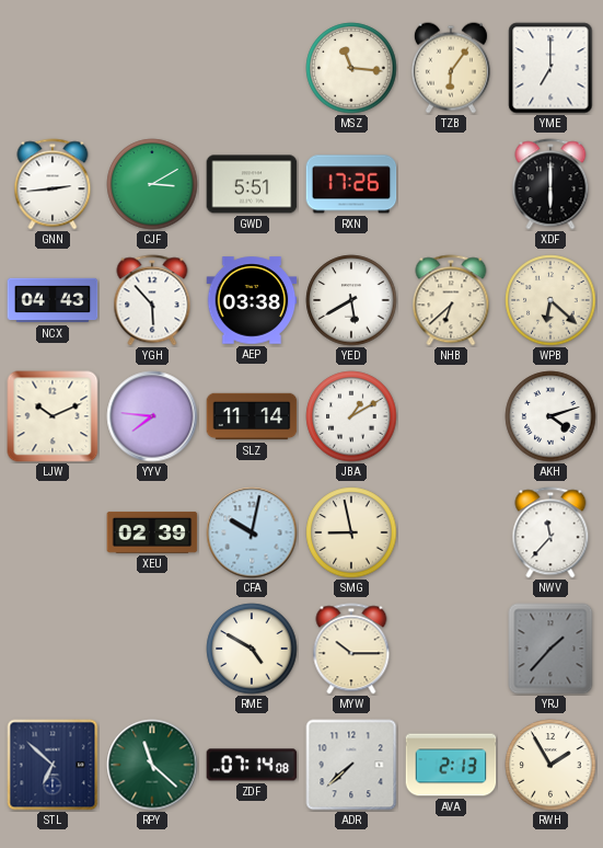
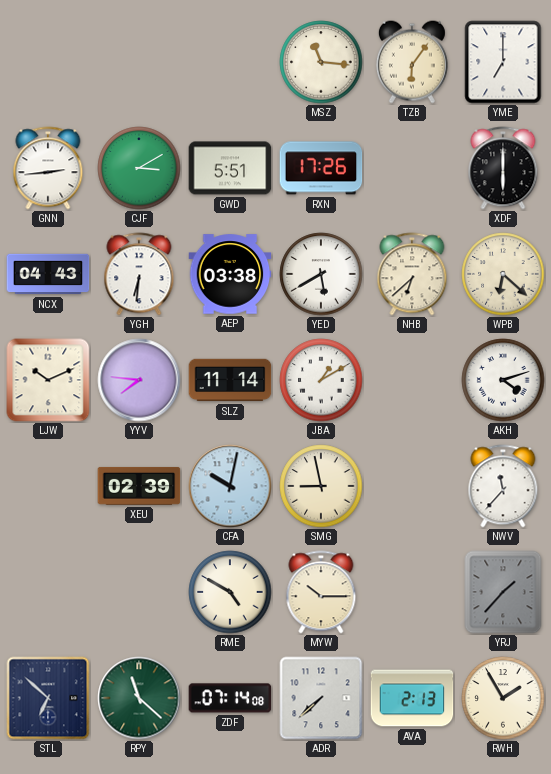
YGH: 5:53 -> 6:31 (139, 274)
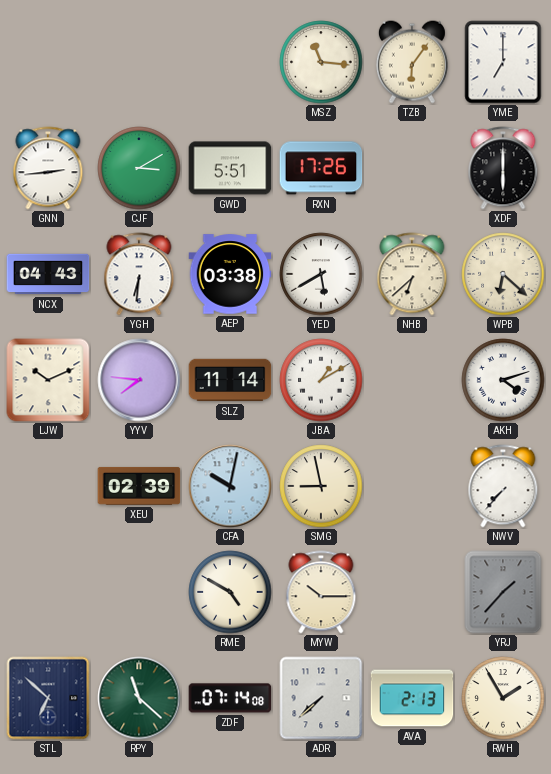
NWV: 11:37 -> 7:37 (503, 486)
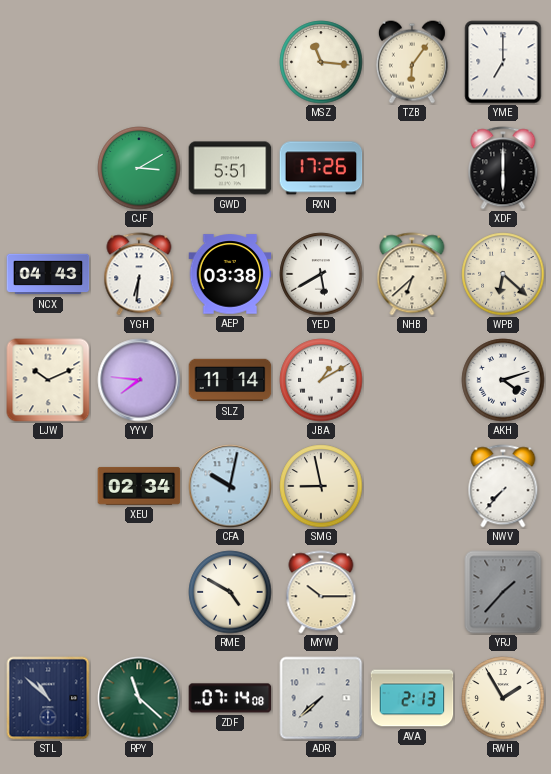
GNN: 2:44 -> none (48, 168)
XEU: 02:39 -> 02:34 (139, 486)
STL: 6:52 -> 10:52 (48, 698)
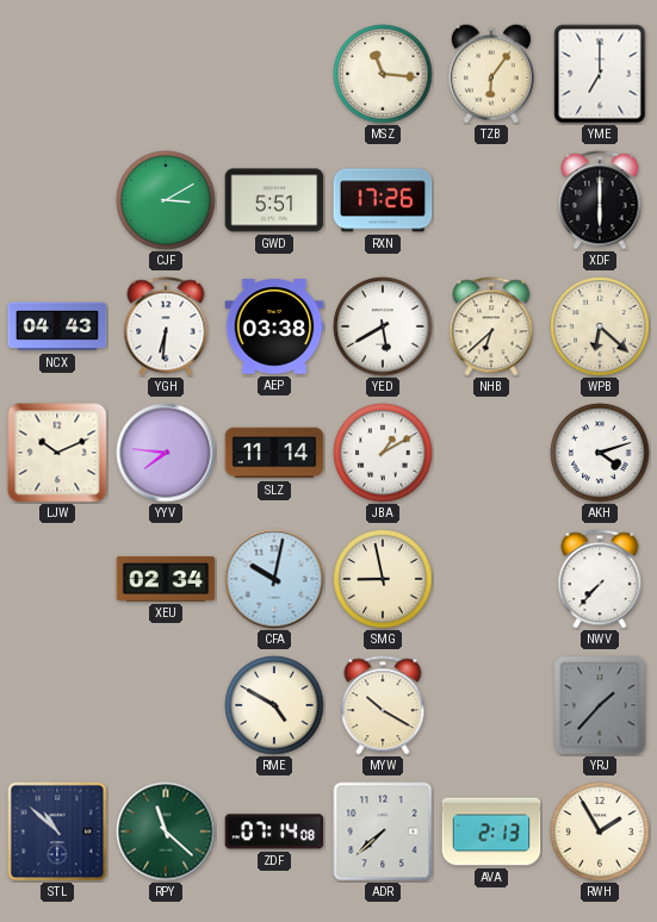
MYW: 10:15 -> 10:20 (383, 705)
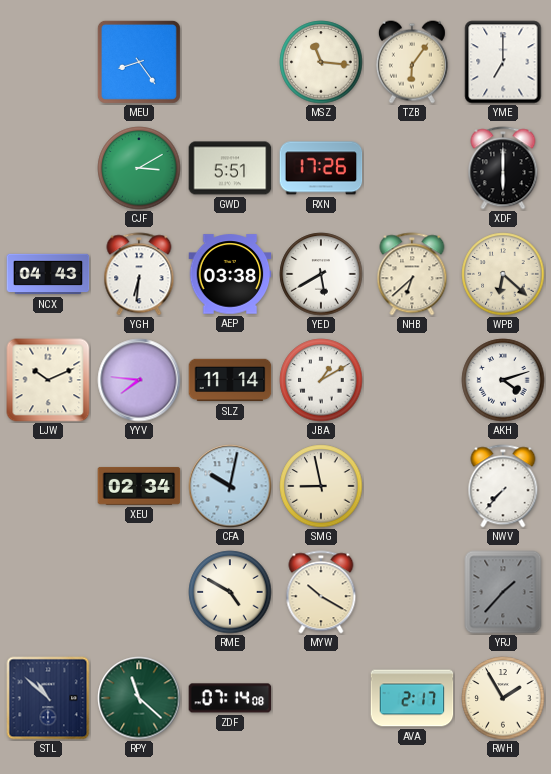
MEU: none -> 8:24 (139, 62)
ADR: 7:38 -> none (383, 831)
AVA: 2:13 -> 2:17 (412, 698)
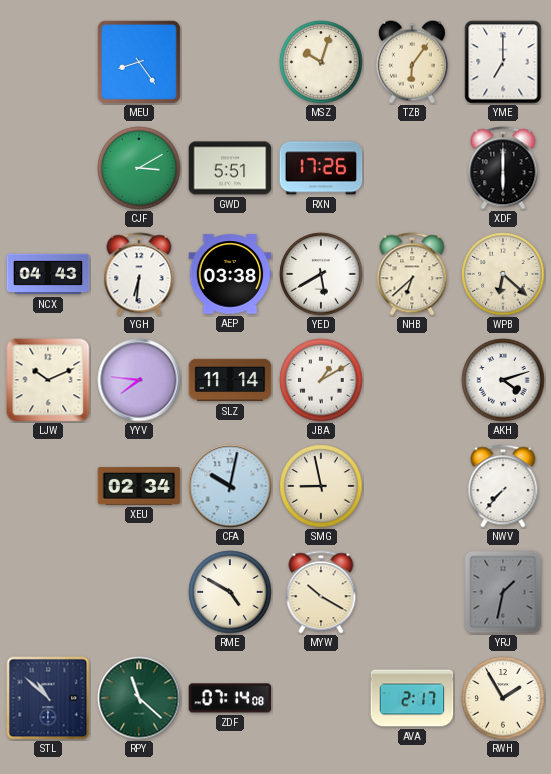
MSZ: 11:16 -> 10:03 (321, 62)
YRJ: 1:37 -> 1:32 (503, 592)
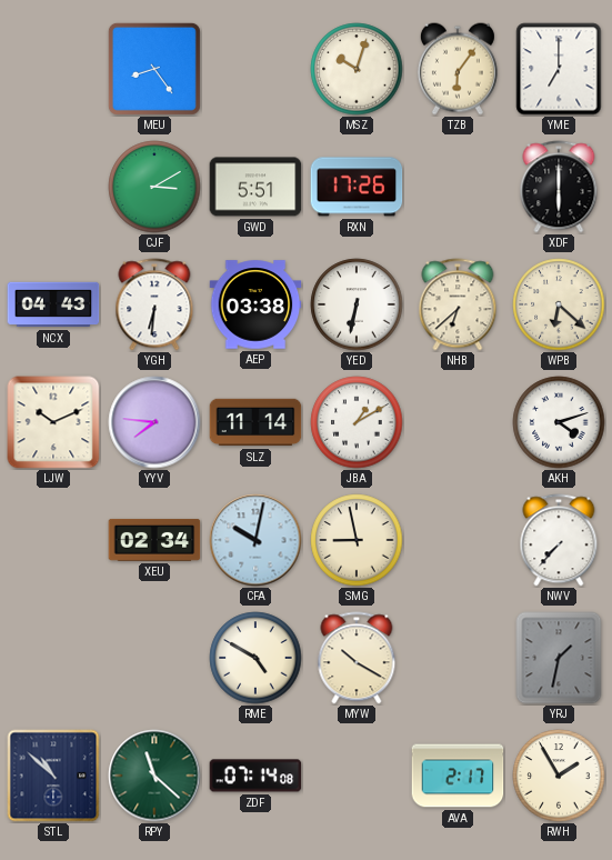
YED: 5:40 -> 6:32 (357, 304)
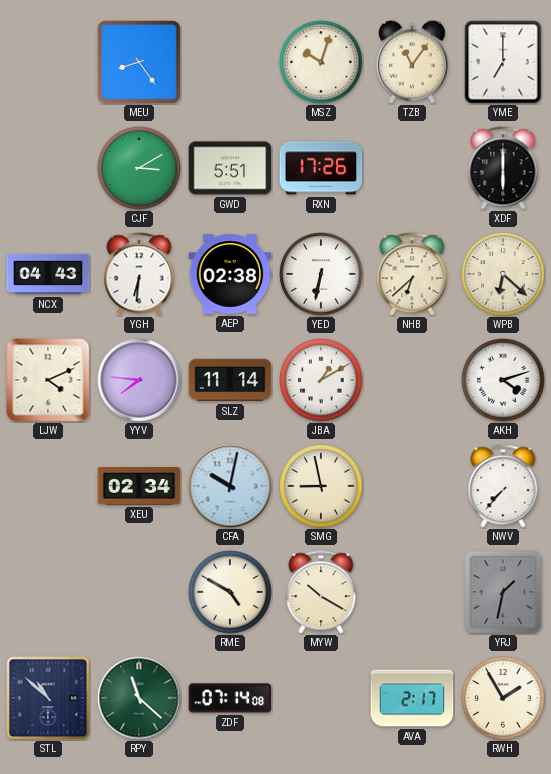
TZB: 6:06 -> 11:06 (412, 62)
AEP: 03:38 -> 02:38 (230, 274)
LJW: 10:11 -> 4:11 (48, 380)
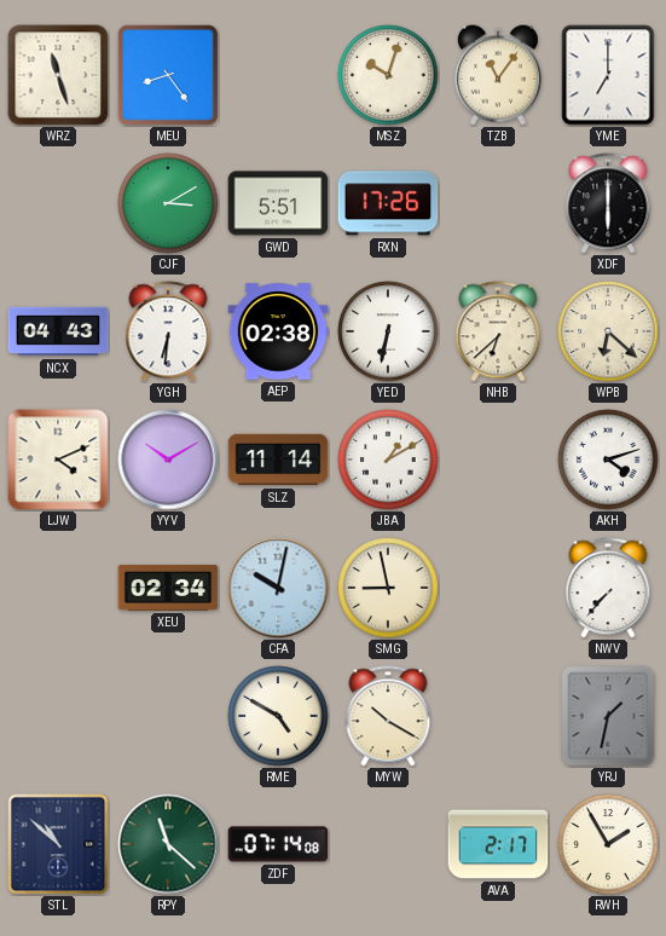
WRZ: none -> 11:27 (58, 75)
YYV: 7:46 -> 10:10 (168, 460)
